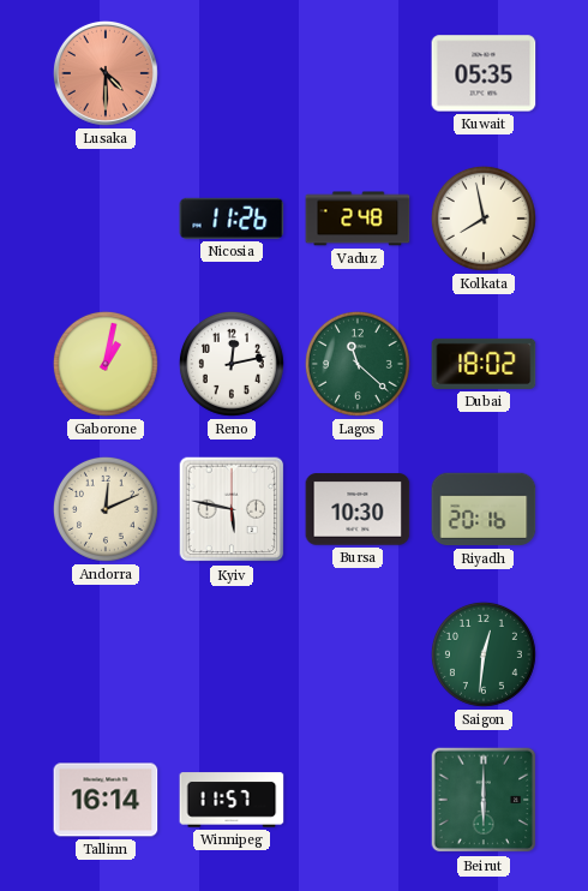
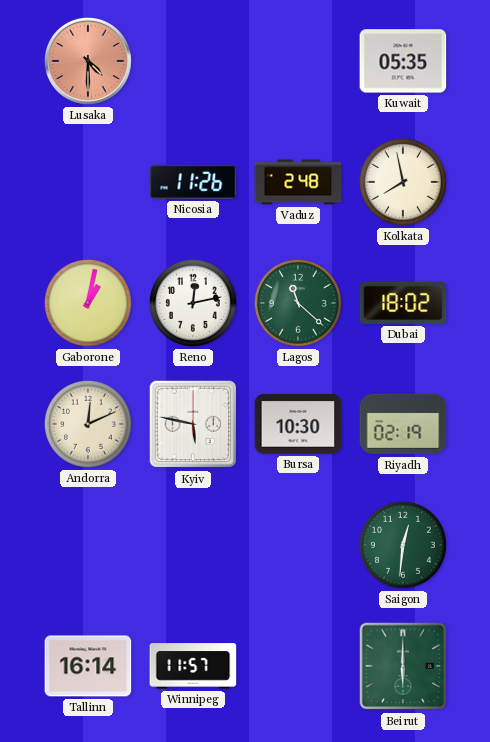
Riyadh: 20:16 -> 02:19 (403, 424)
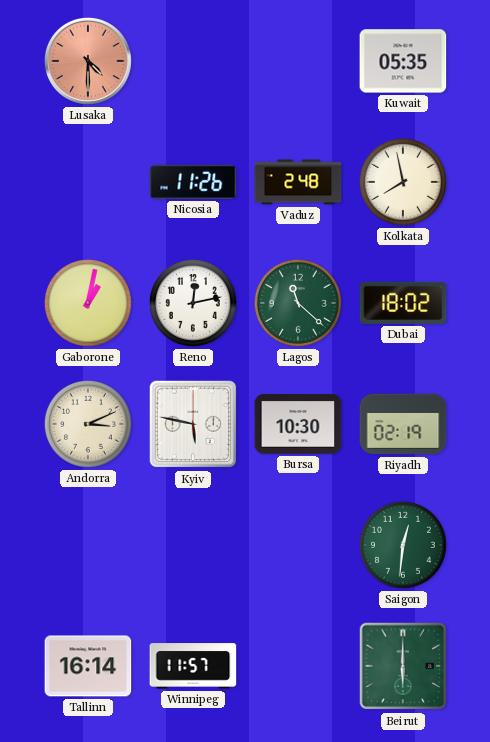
Andorra: 12:11 -> 3:11 (88, 424)
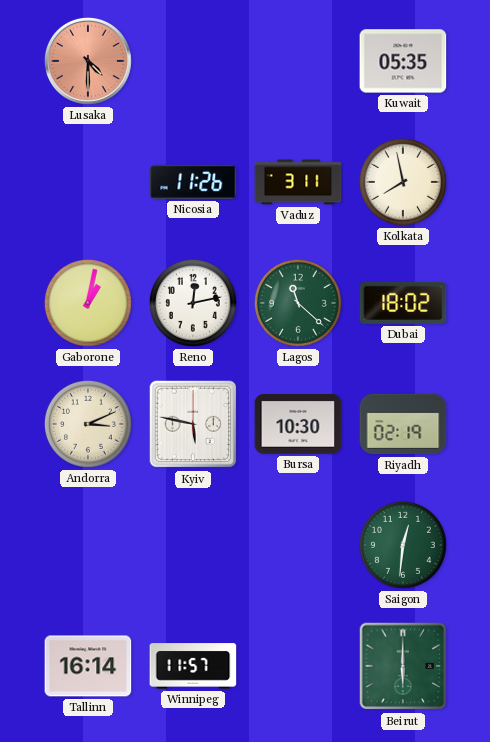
Vaduz: 2:48 -> 3:11 (298, 182)
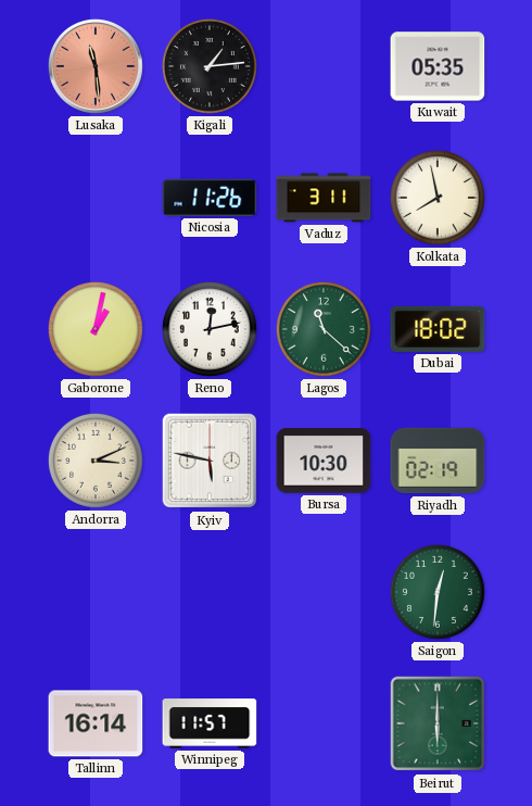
Lusaka: 4:30 -> 11:29 (96, 66)
Kigali: none -> 1:14 (210, 66)
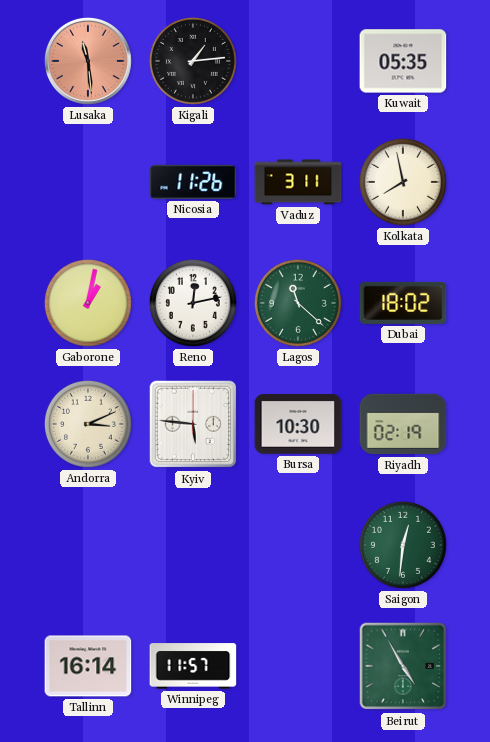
Kyiv: 5:47 -> 5:46 (193, 424)
Beirut: 6:00 -> 4:55 (403, 666)
